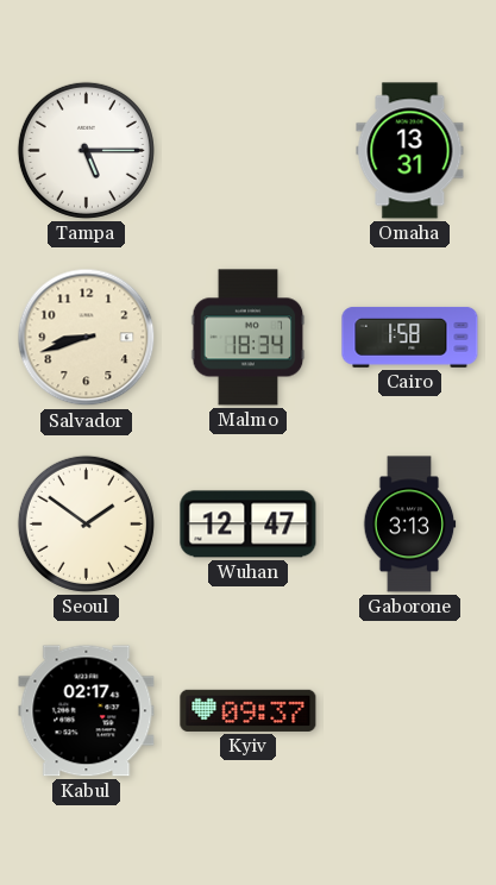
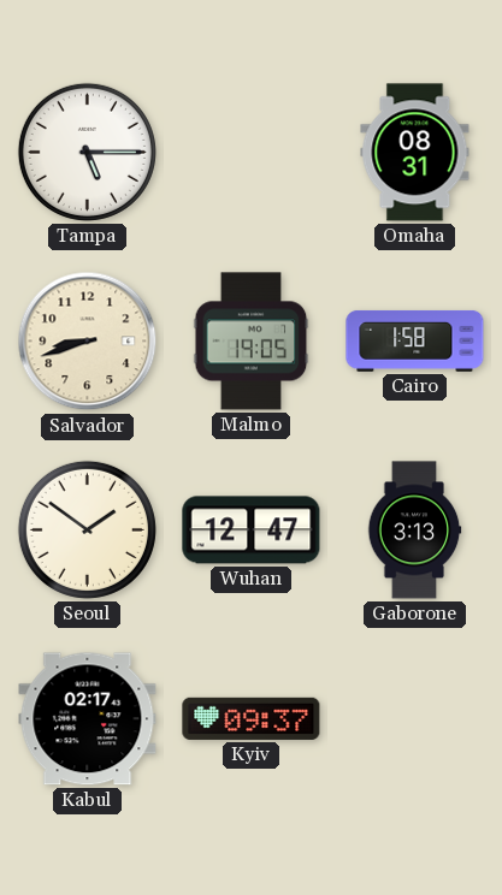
Omaha: 13:31 -> 08:31 (415, 153)
Malmo: 18:34 -> 19:05 (252, 342)
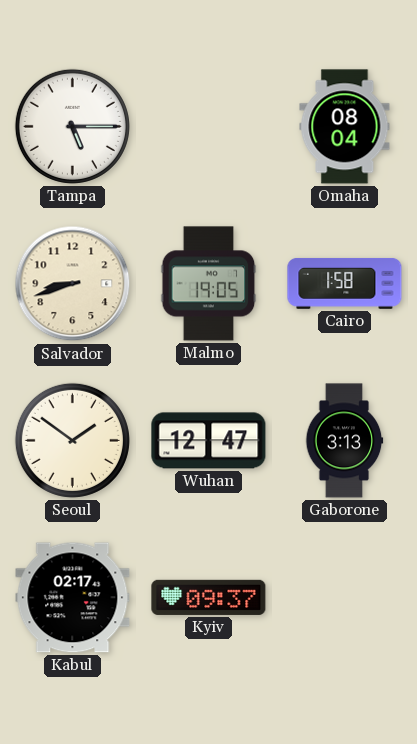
Omaha: 08:31 -> 08:04 (345, 127)
